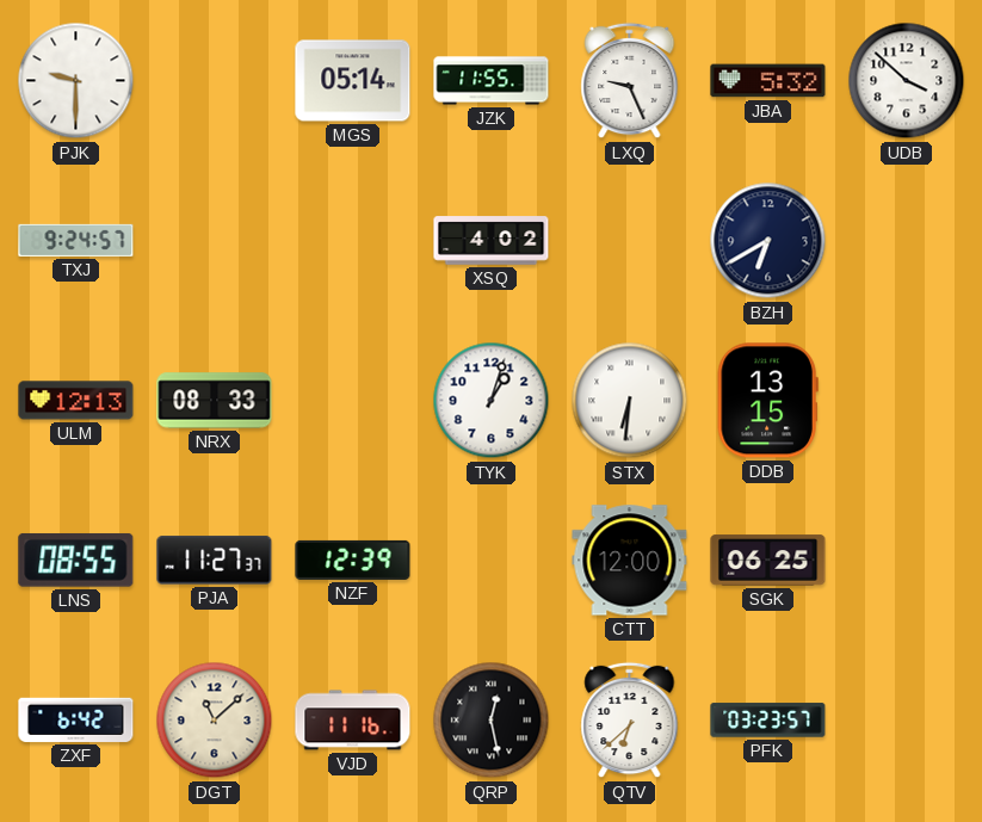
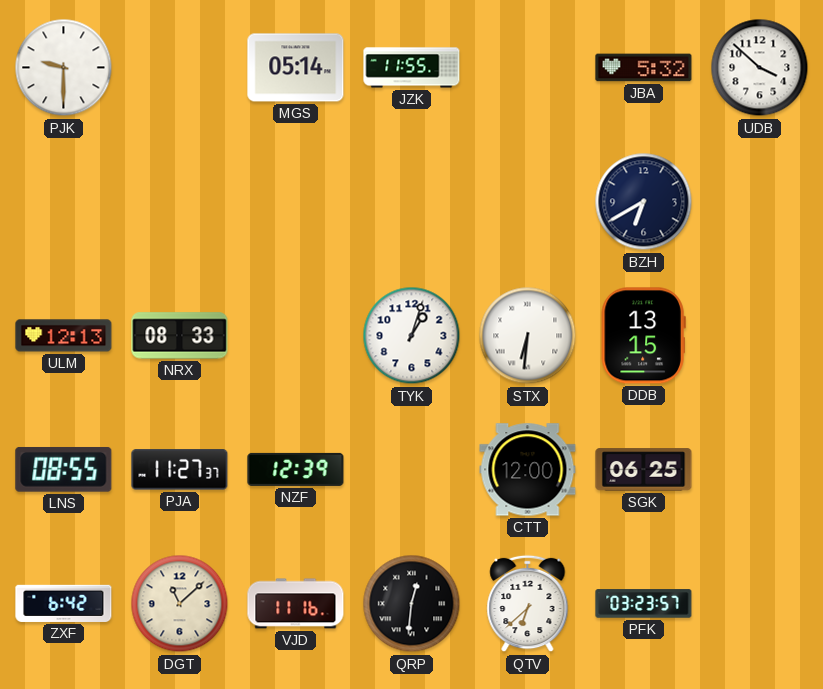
LXQ: 9:26 -> none (630, 81)
TXJ: 9:24 -> none (76, 240)
XSQ: 4:02 -> none (492, 241)
QRP: 12:28 -> 12:31 (412, 604)
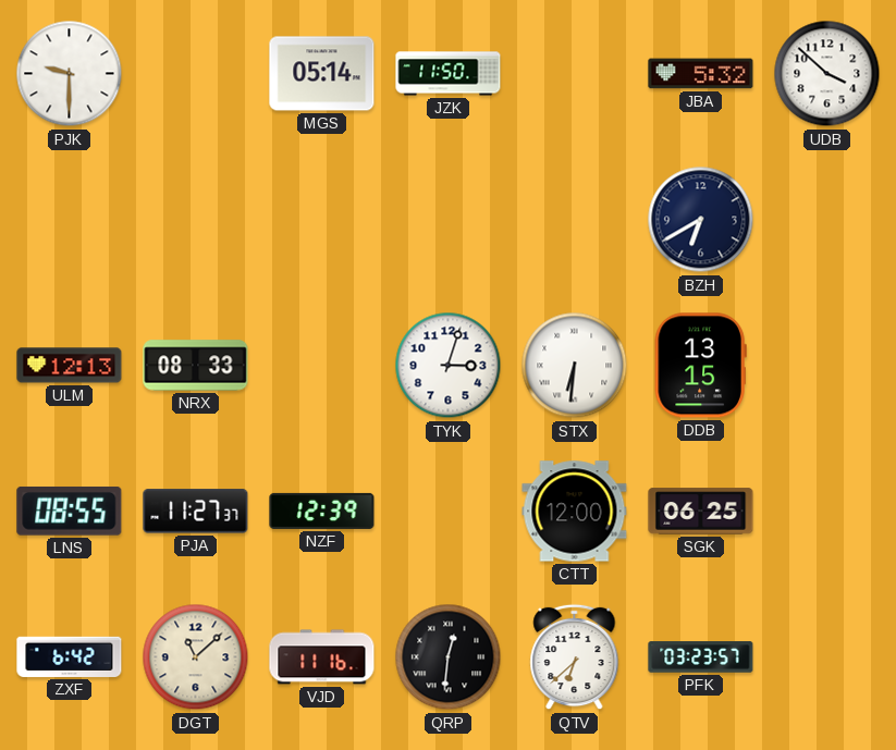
JZK: 11:55 -> 11:50 (449, 74)
TYK: 1:03 -> 3:03 (449, 366)
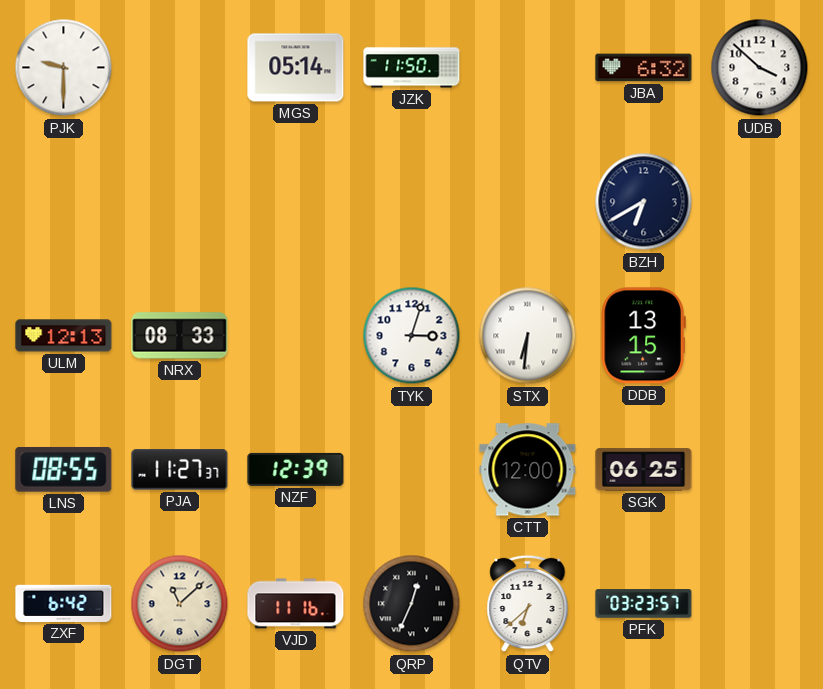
JBA: 5:32 -> 6:32 (644, 68)
QRP: 12:31 -> 12:34 (412, 604)
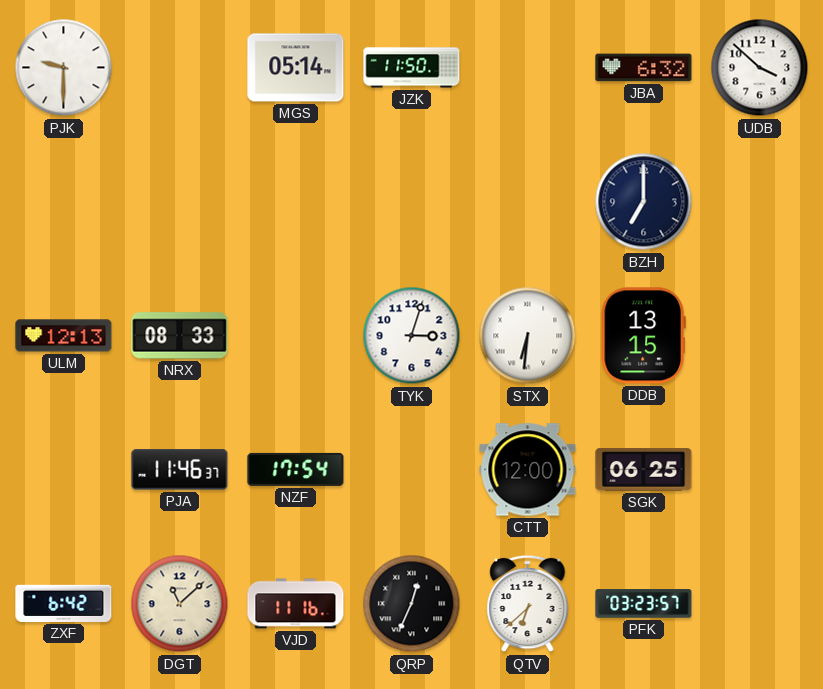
BZH: 6:40 -> 7:00 (644, 202)
LNS: 08:55 -> none (64, 469)
PJA: 11:27 -> 11:46 (180, 470)
NZF: 12:39 -> 17:54 (296, 469)
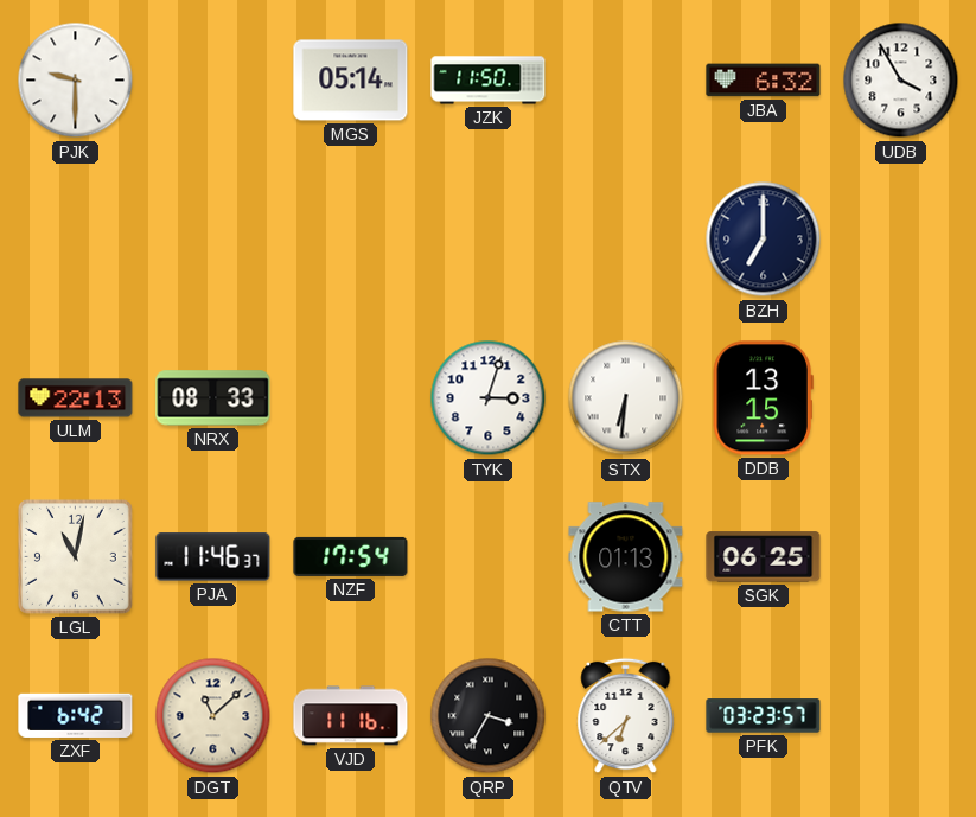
UDB: 3:52 -> 3:55 (901, 81)
ULM: 12:13 -> 22:13 (76, 398)
LGL: none -> 11:02 (75, 556)
CTT: 12:00 -> 01:13 (626, 557)
QRP: 12:34 -> 3:35 (489, 716)
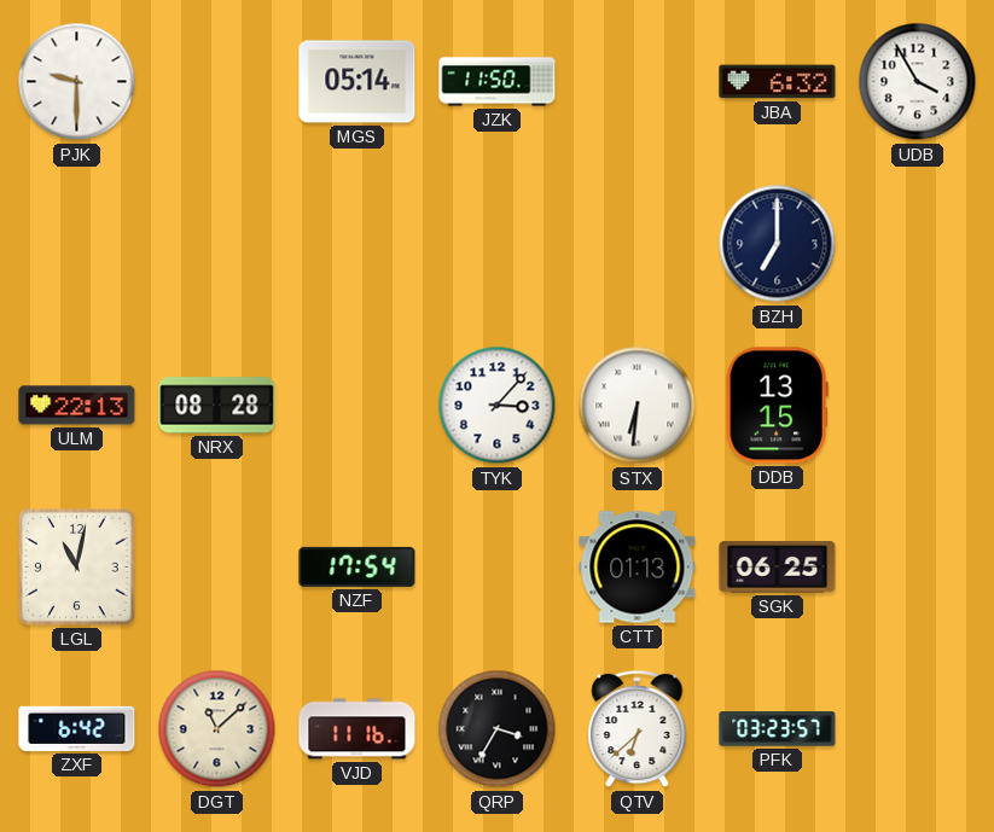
NRX: 08:33 -> 08:28 (217, 406)
TYK: 3:03 -> 3:07 (498, 406)
PJA: 11:46 -> none (213, 557)
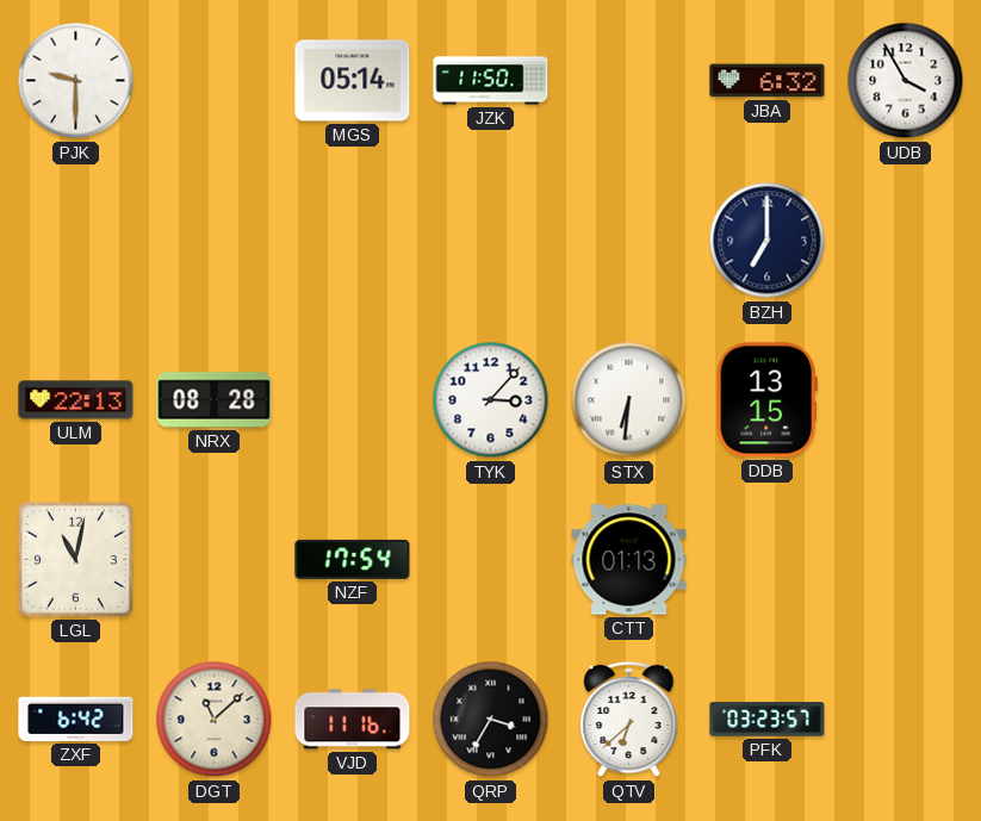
SGK: 06:25 -> none (778, 568)
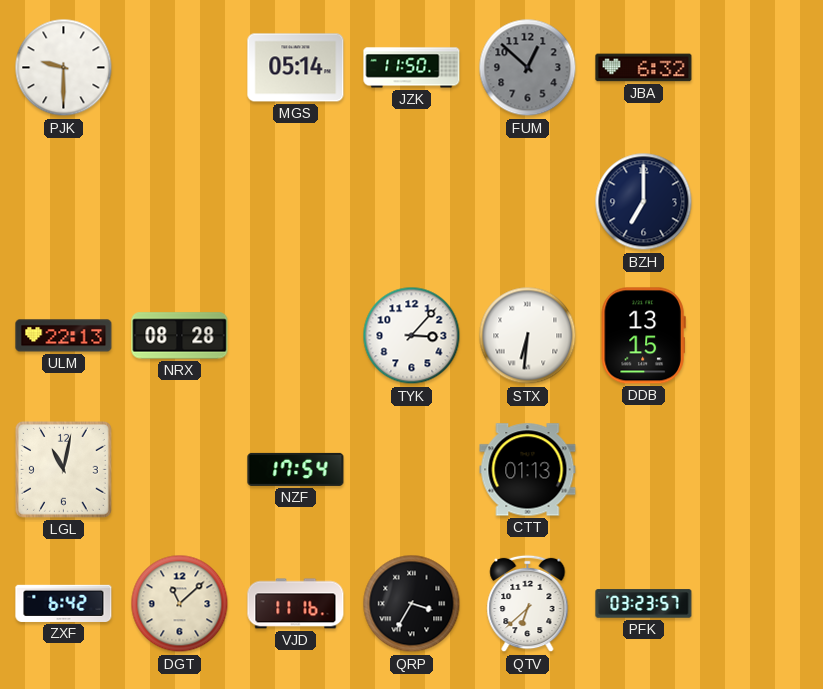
FUM: none -> 12:52 (528, 68)
UDB: 3:55 -> none (906, 81)
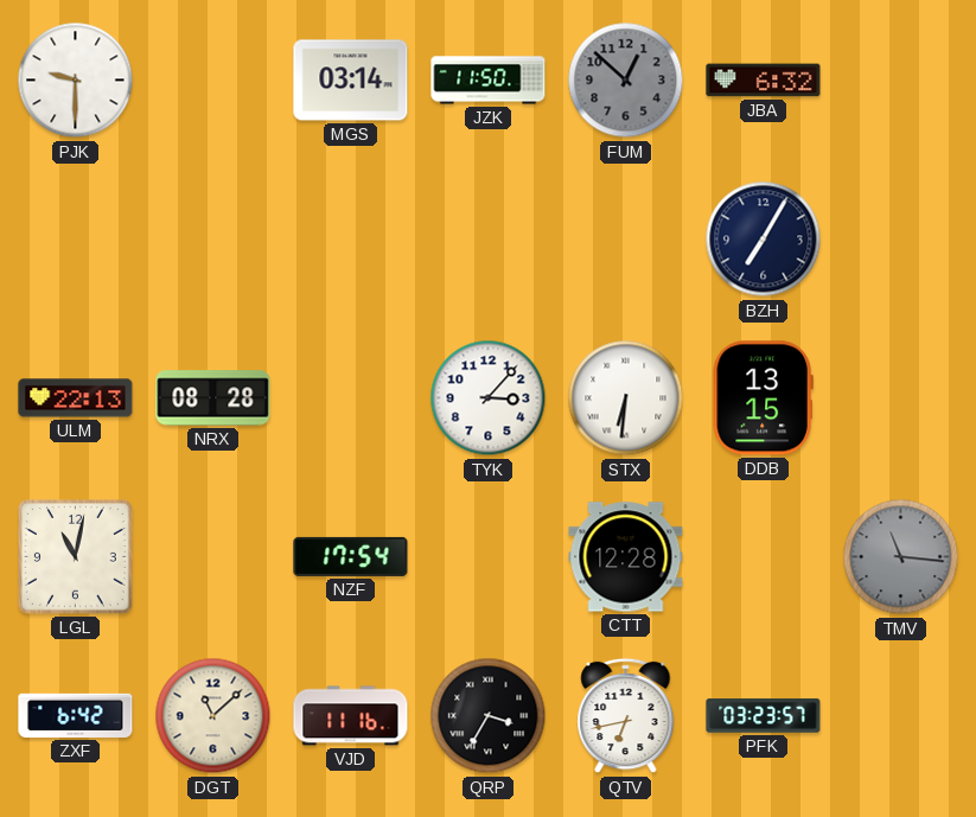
MGS: 05:14 -> 03:14 (351, 81)
BZH: 7:00 -> 7:05 (764, 240)
CTT: 01:13 -> 12:28 (626, 557)
TMV: none -> 11:16 (901, 557)
QTV: 6:38 -> 6:43 (626, 716)
